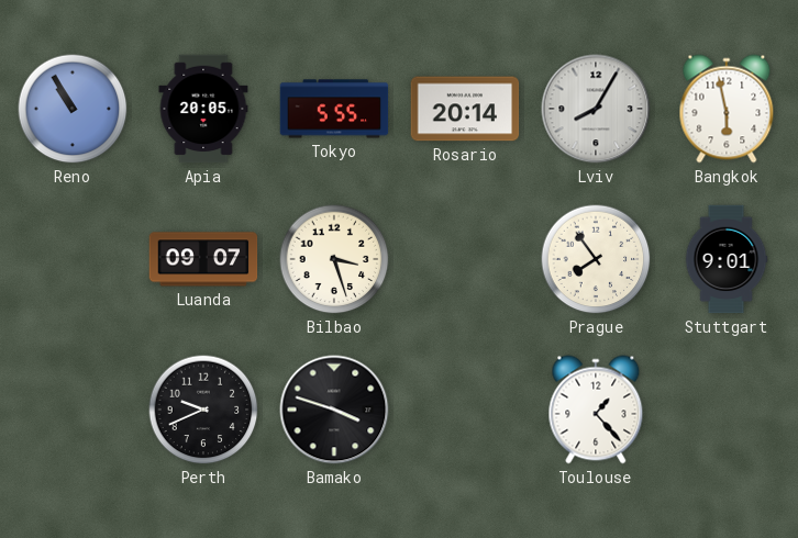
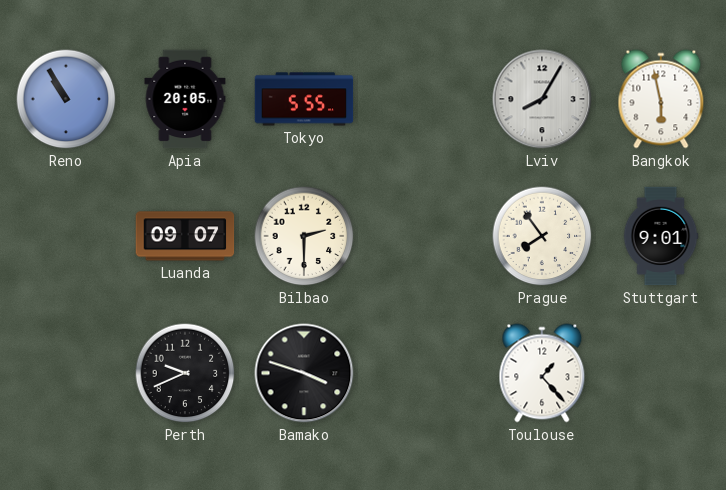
Rosario: 20:14 -> none (465, 109)
Bilbao: 3:27 -> 2:30 (304, 236)
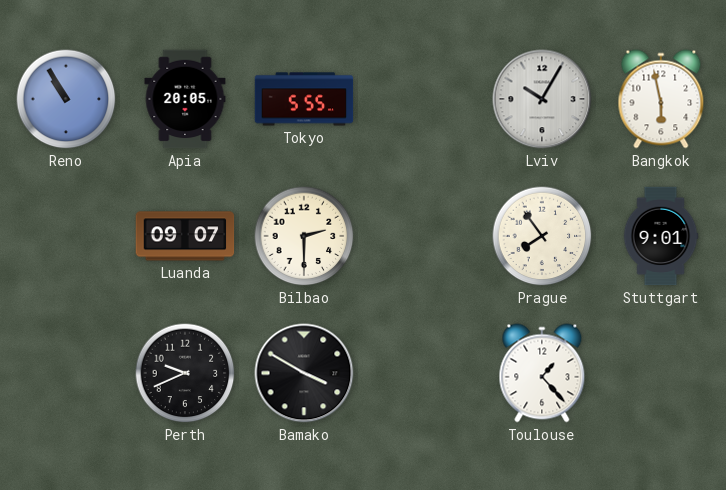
Lviv: 8:05 -> 10:05 (542, 99)
Bamako: 3:48 -> 3:50 (304, 373)
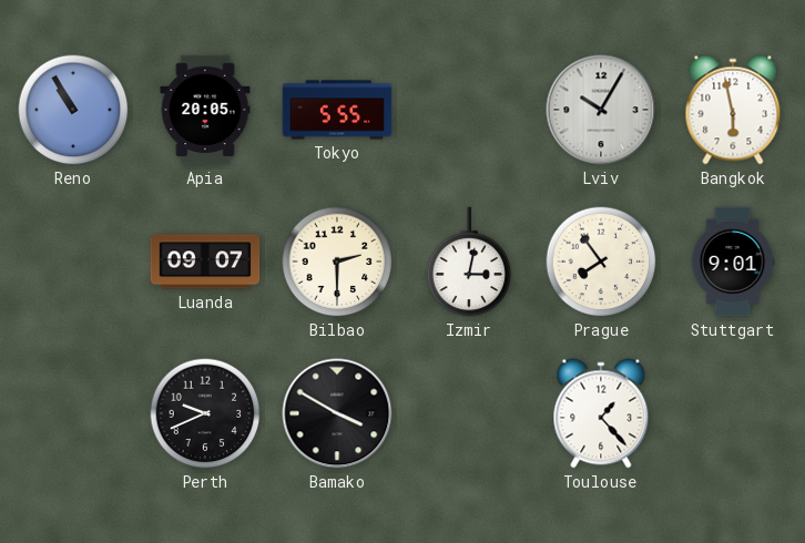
Izmir: none -> 3:02 (469, 262)
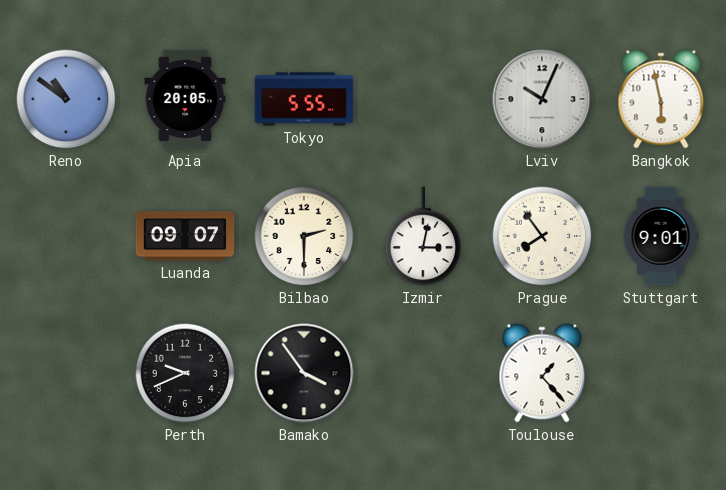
Reno: 10:55 -> 10:51 (66, 99)
Lviv: 10:05 -> 10:04 (542, 99)
Bamako: 3:50 -> 3:54 (304, 373)
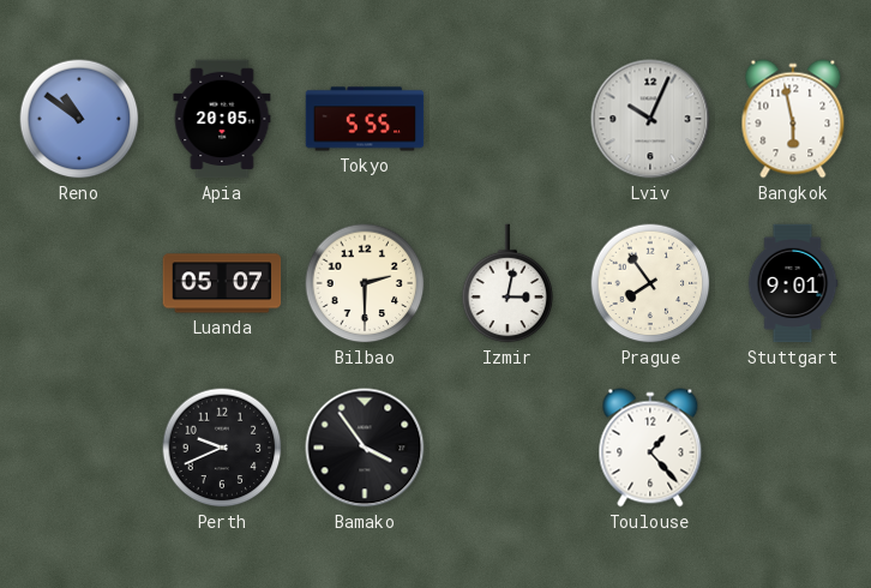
Luanda: 09:07 -> 05:07 (222, 283)
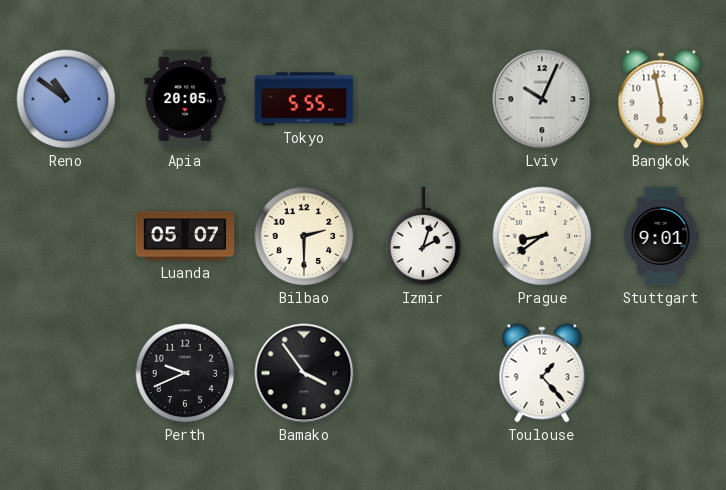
Izmir: 3:02 -> 2:03 (423, 236)
Prague: 7:54 -> 8:39 (542, 236)
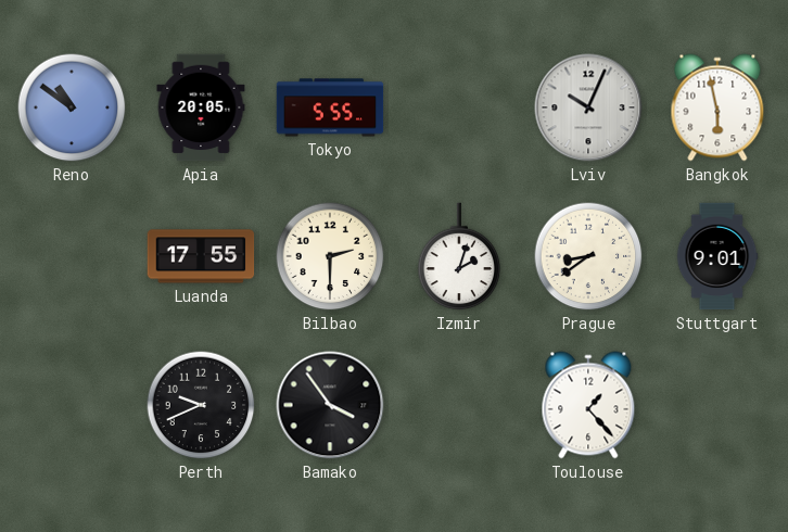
Luanda: 05:07 -> 17:55 (201, 256)
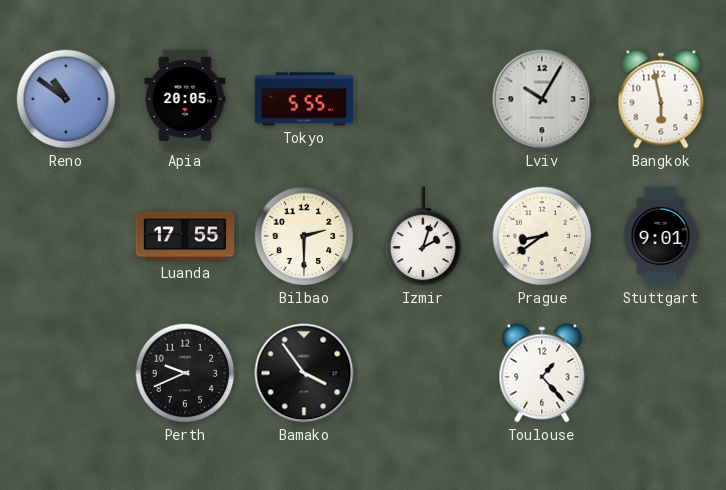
Lviv: 10:04 -> 10:05 (542, 99)
